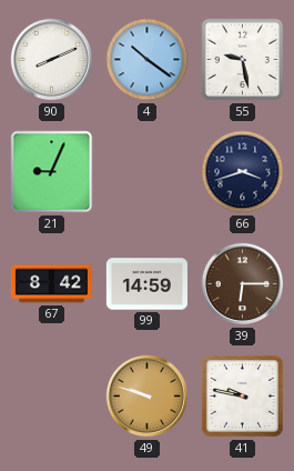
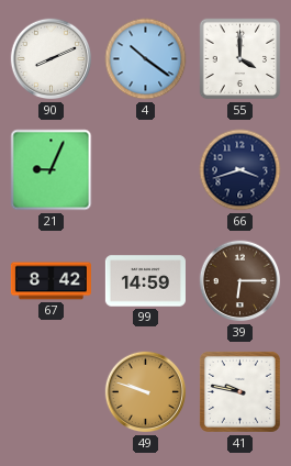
55: 9:28 -> 4:00 (240, 59)
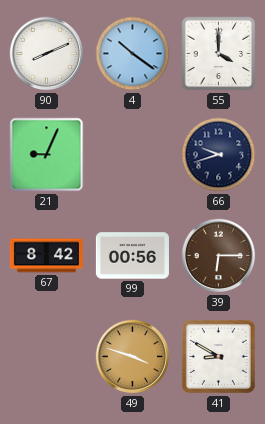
66: 3:42 -> 9:42 (219, 155)
99: 14:59 -> 00:56 (132, 256)
49: 9:48 -> 3:48 (133, 357)
41: 9:47 -> 8:50 (218, 356)
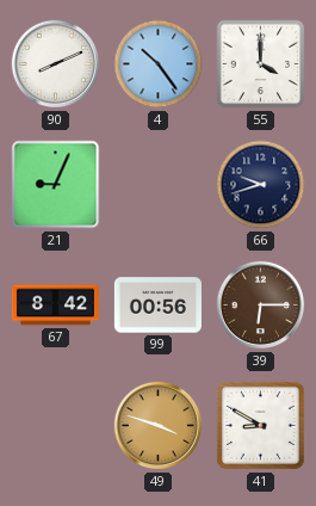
4: 10:21 -> 10:24 (159, 64)
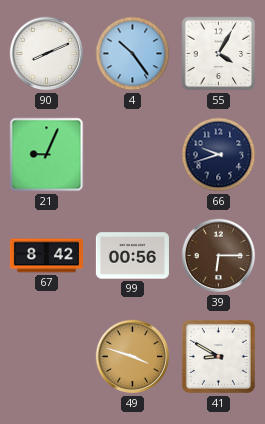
55: 4:00 -> 4:05 (219, 54)
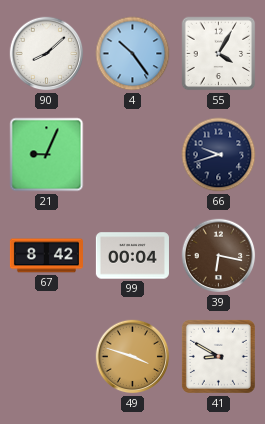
90: 8:11 -> 8:08 (47, 54)
99: 00:56 -> 00:04 (132, 256)
39: 6:15 -> 6:17 (219, 256)
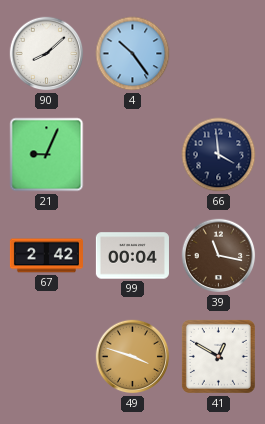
55: 4:05 -> none (219, 54)
66: 9:42 -> 3:59 (219, 155)
67: 8:42 -> 2:42 (46, 256)
39: 6:17 -> 11:17 (219, 256)
41: 8:50 -> 12:50 (218, 356)
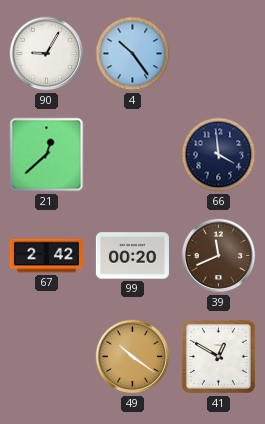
90: 8:08 -> 9:05 (47, 54)
21: 9:04 -> 12:38 (47, 155)
99: 00:04 -> 00:20 (132, 256)
39: 11:17 -> 11:41 (219, 256)
49: 3:48 -> 10:21 (133, 357)
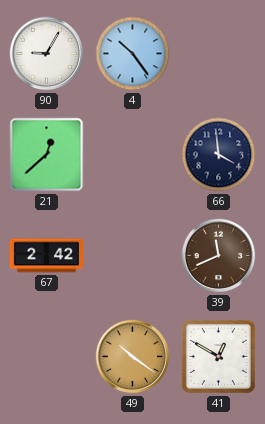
99: 00:20 -> none (132, 256)
